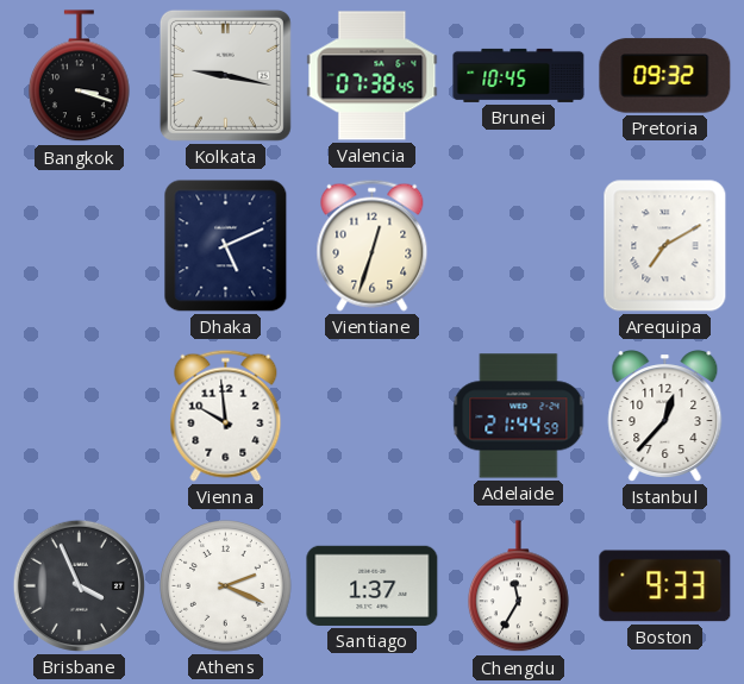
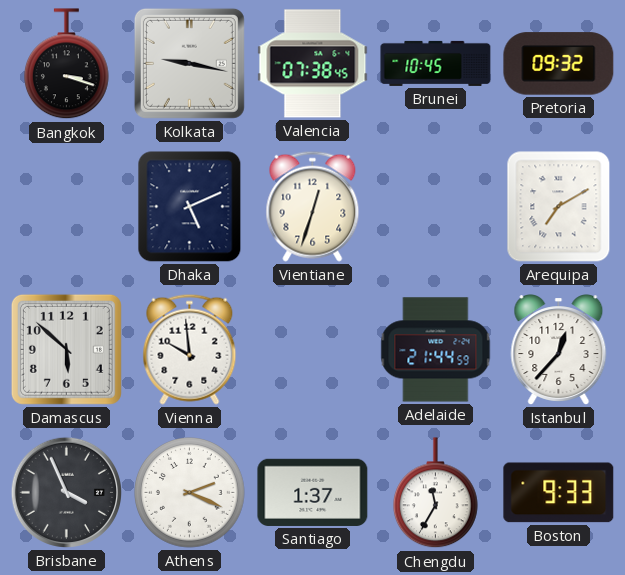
Damascus: none -> 5:52 (66, 349)
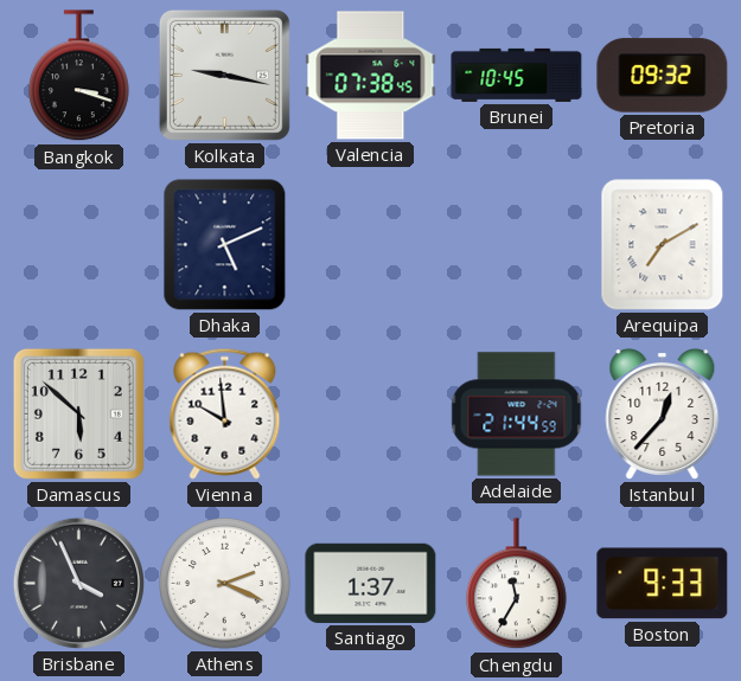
Vientiane: 12:33 -> none (313, 206)
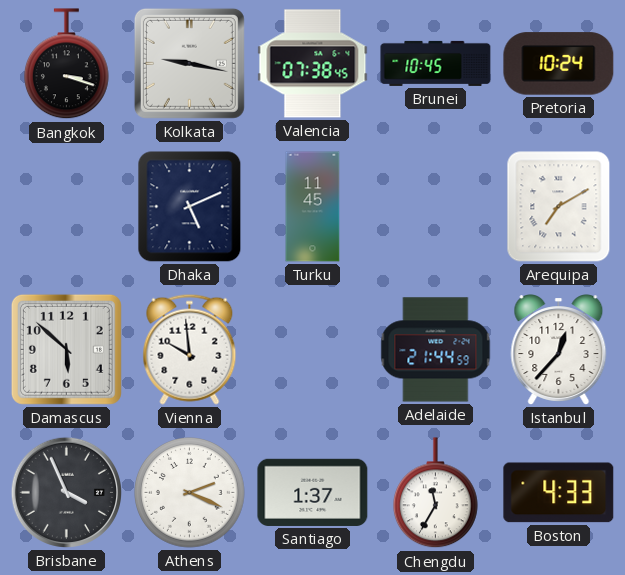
Pretoria: 09:32 -> 10:24 (559, 64)
Turku: none -> 11:45 (313, 207)
Boston: 9:33 -> 4:33 (559, 493)
